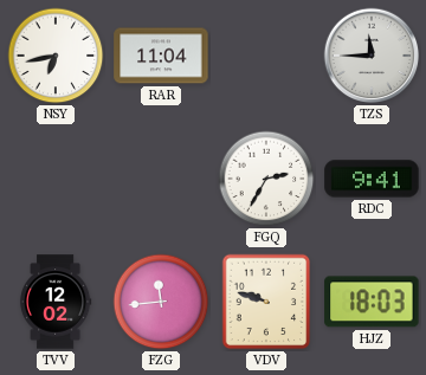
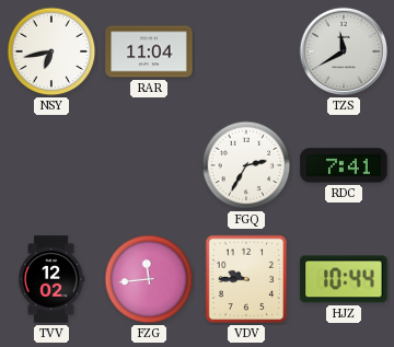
TZS: 11:45 -> 11:40 (344, 51)
RDC: 9:41 -> 7:41 (344, 165)
VDV: 9:48 -> 9:45 (246, 279)
HJZ: 18:03 -> 10:44 (344, 279)
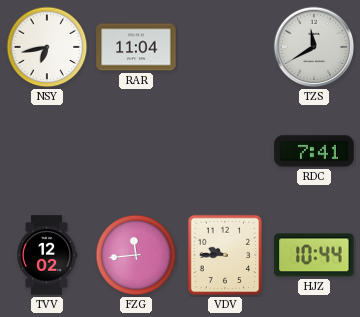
FGQ: 2:35 -> none (246, 165)
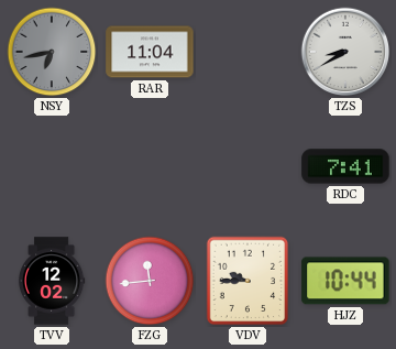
NSY dial: white -> grey (52, 52)
TZS: 11:40 -> 8:40 (345, 52)
